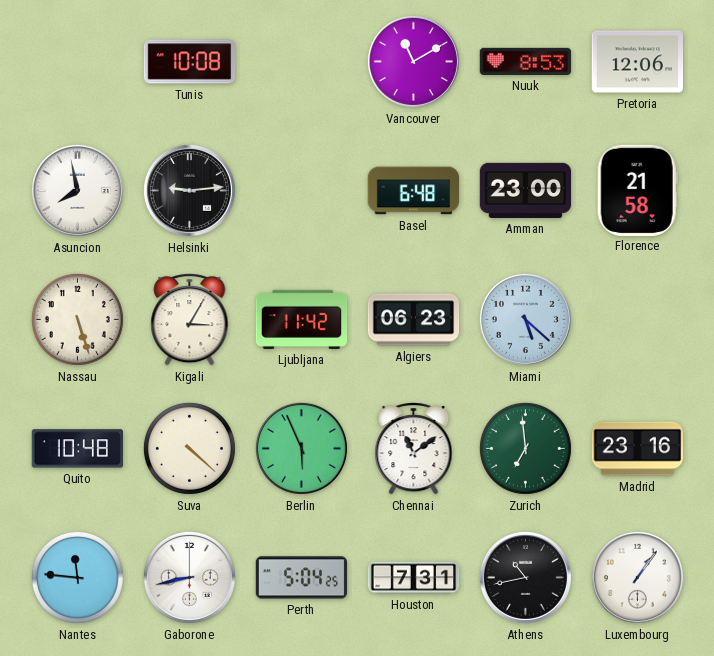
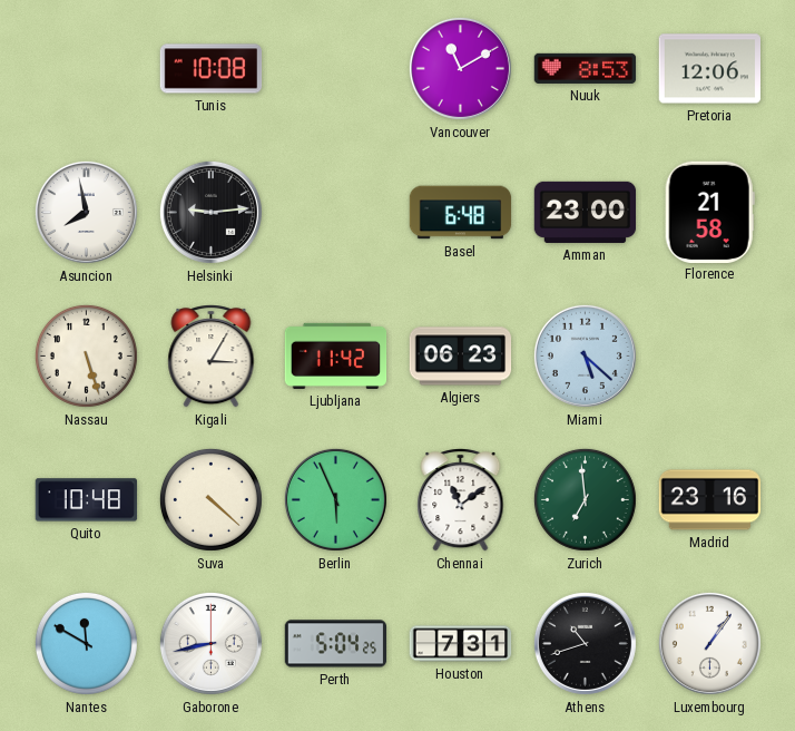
Nantes: 11:46 -> 11:50 (86, 643)
Athens: 10:43 -> 10:42 (585, 643)
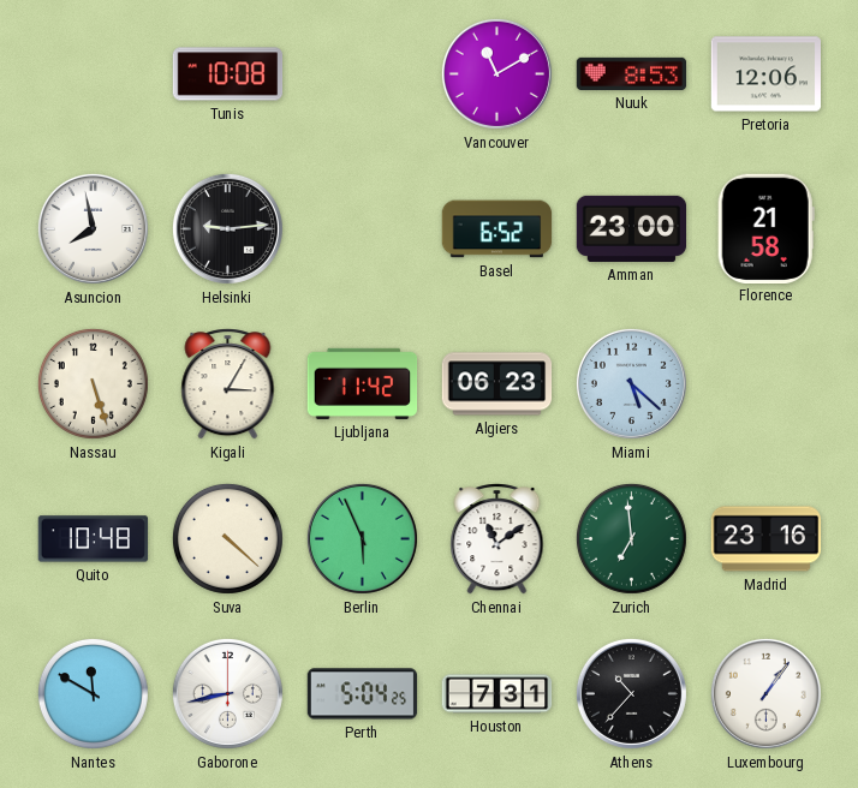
Basel: 6:48 -> 6:52 (497, 229)
Athens: 10:42 -> 10:37 (631, 693)
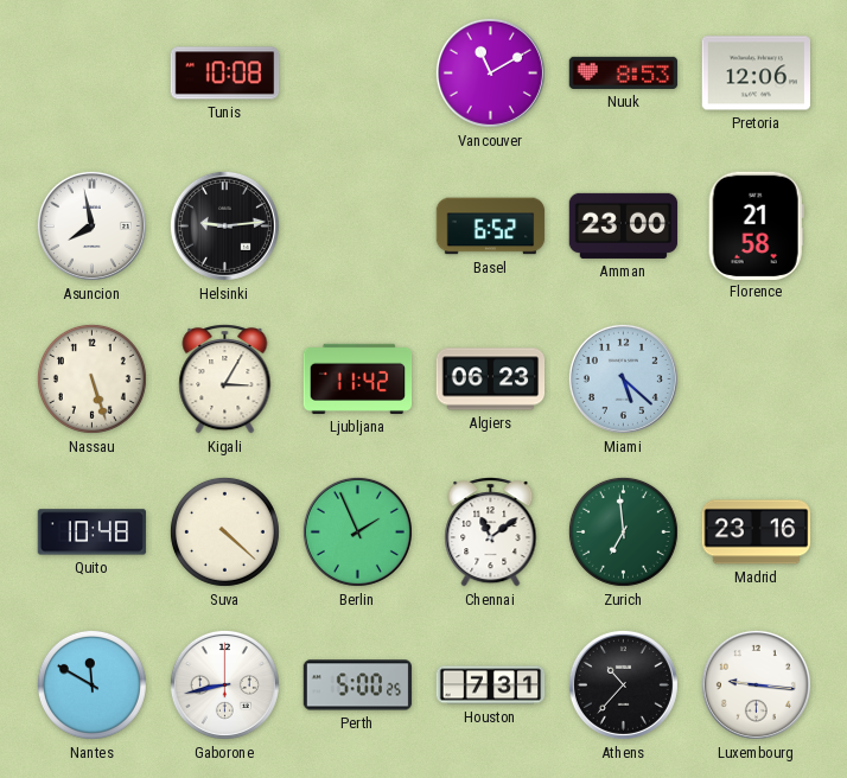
Berlin: 5:56 -> 1:56 (357, 531)
Perth: 5:04 -> 5:00 (358, 685)
Luxembourg: 1:06 -> 9:16 (756, 684)
